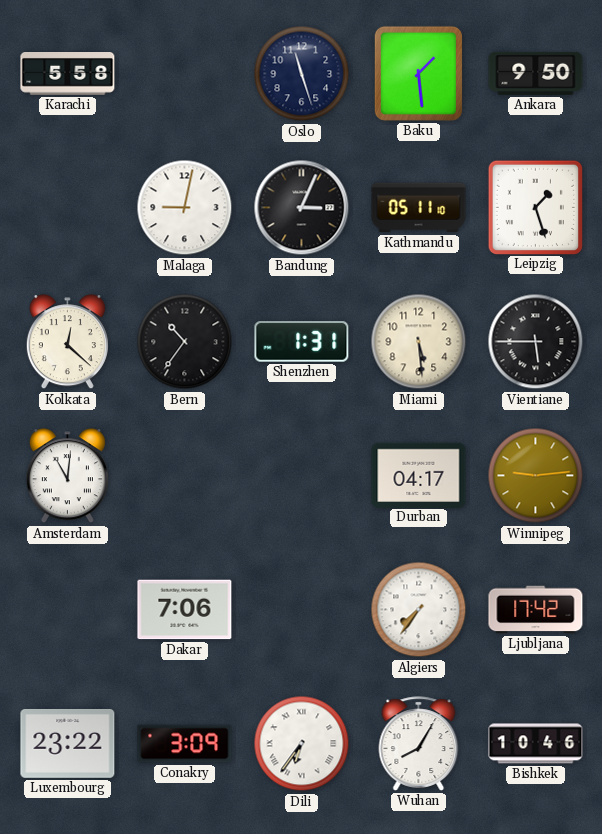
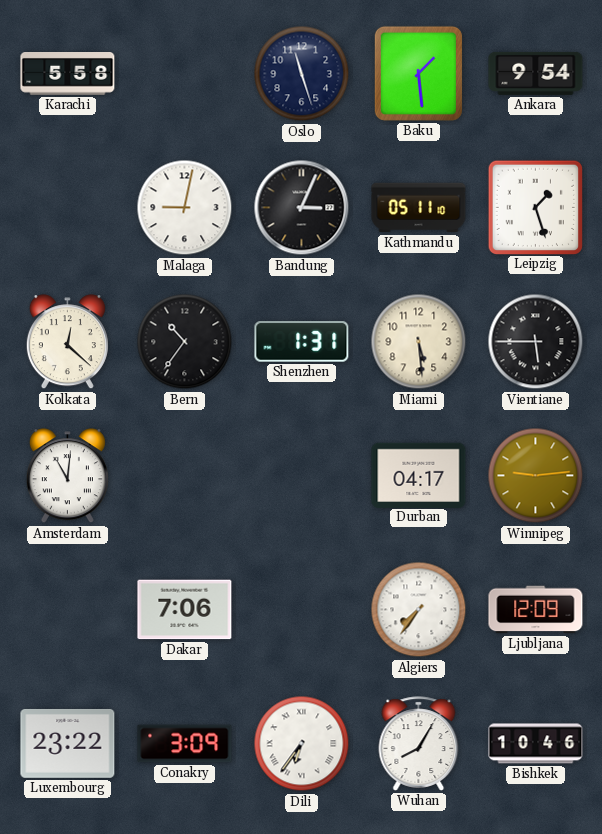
Ankara: 9:50 -> 9:54 (536, 73)
Ljubljana: 17:42 -> 12:09 (536, 610)
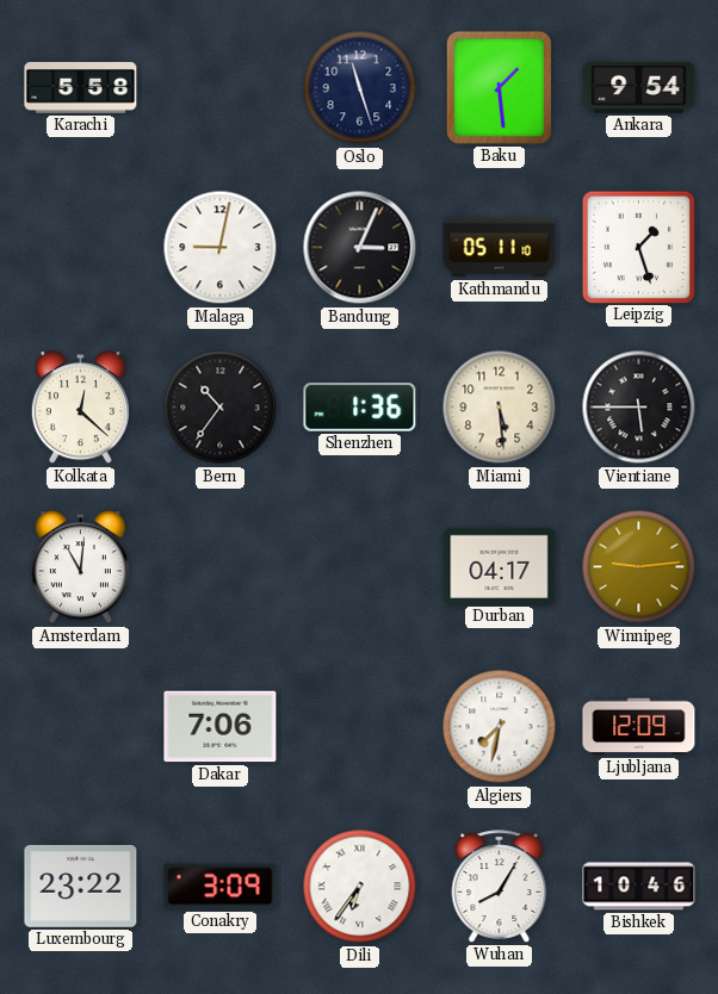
Shenzhen: 1:31 -> 1:36 (360, 408)
Algiers: 7:36 -> 7:32 (500, 727)
